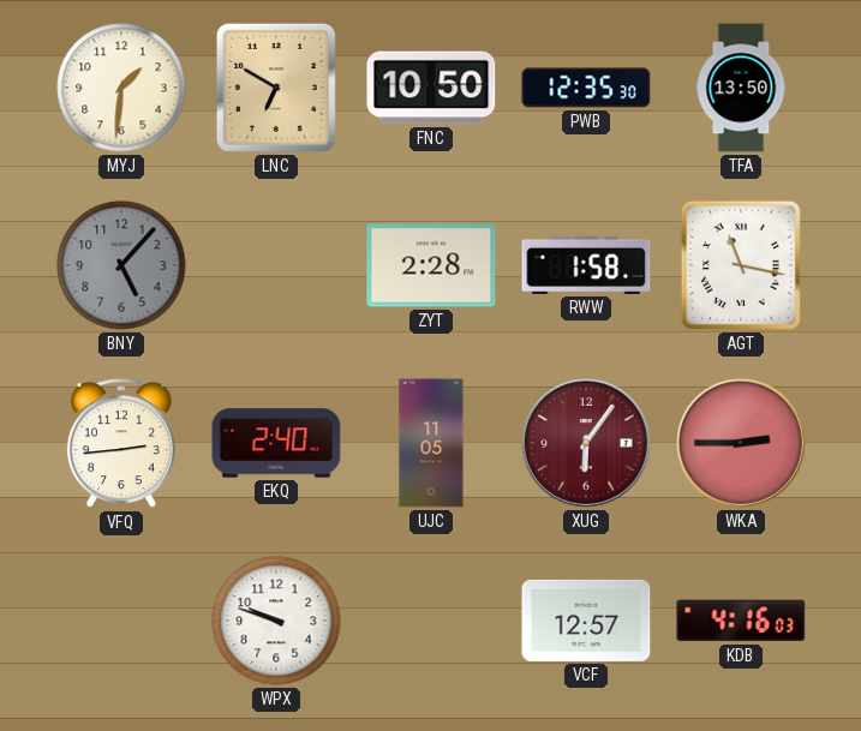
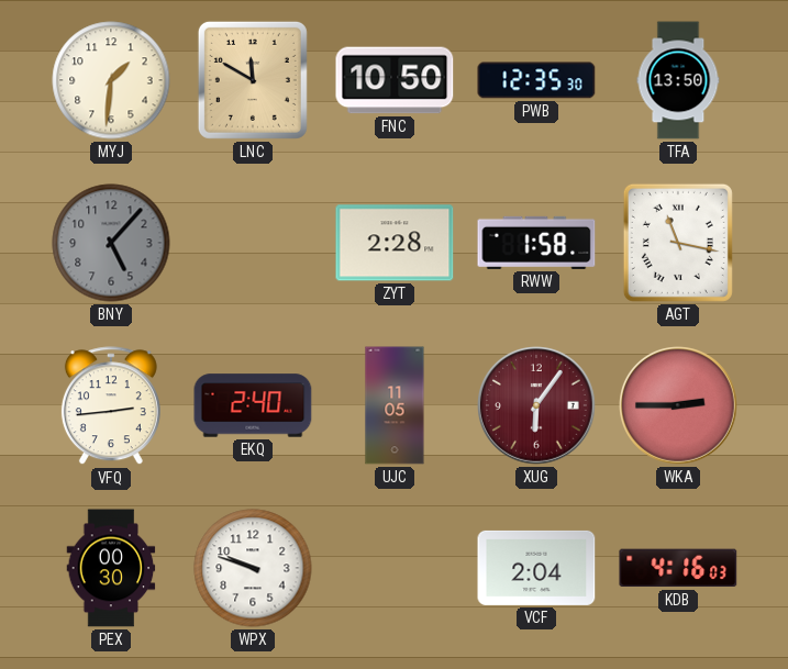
LNC: 6:50 -> 11:50 (253, 80)
PEX: none -> 00:30 (111, 568)
VCF: 12:57 -> 2:04 (536, 568)
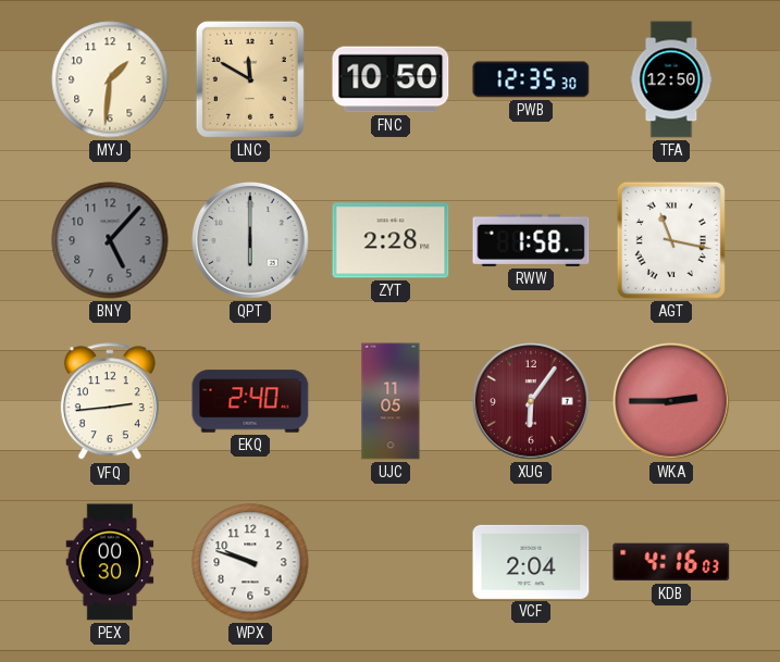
TFA: 13:50 -> 12:50 (671, 79)
QPT: none -> 6:00 (251, 241)
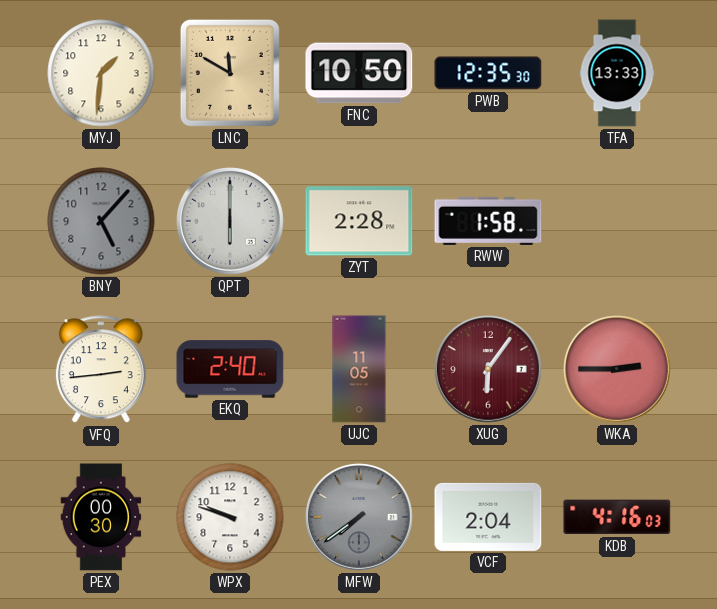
TFA: 12:50 -> 13:33 (617, 73)
AGT: 11:17 -> none (671, 240)
MFW: none -> 7:39 (360, 518)
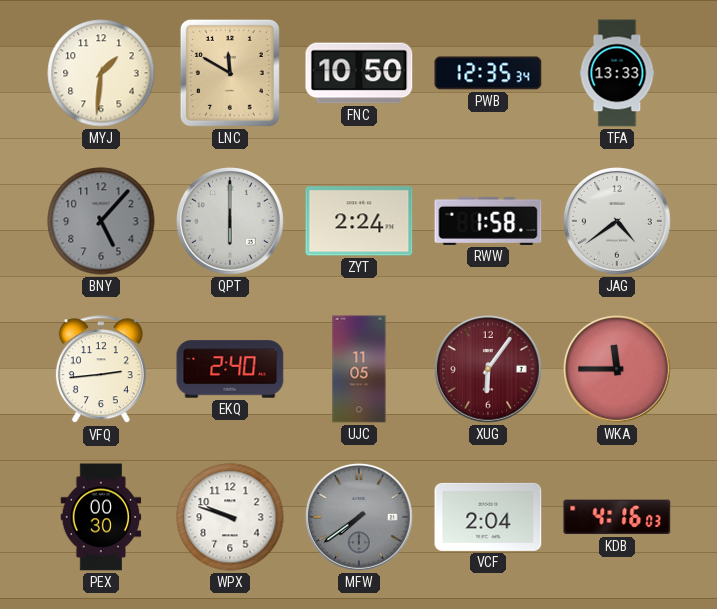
PWB: 12:35:30 -> 12:35:34 (488, 73)
ZYT: 2:28 -> 2:24 (359, 221)
JAG: none -> 4:39 (618, 222)
WKA: 2:45 -> 11:45 (618, 370)
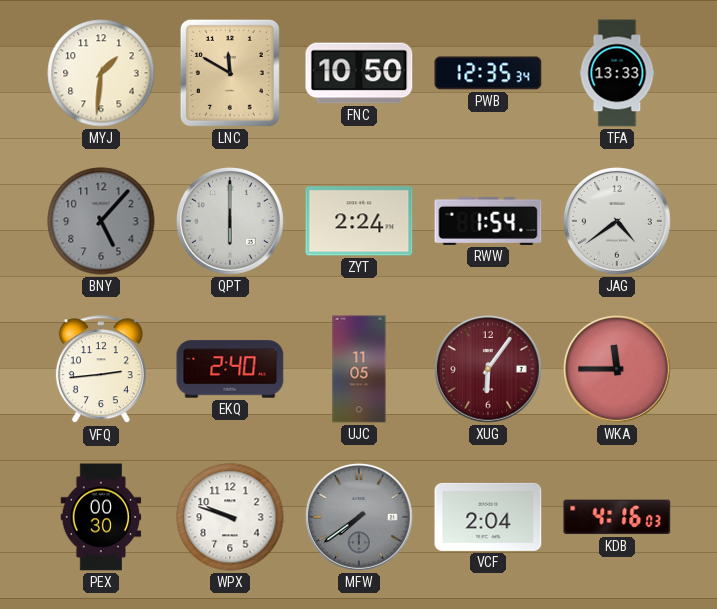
RWW: 1:58 -> 1:54 (488, 221)
